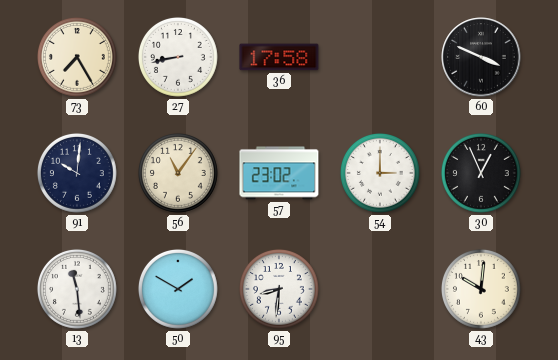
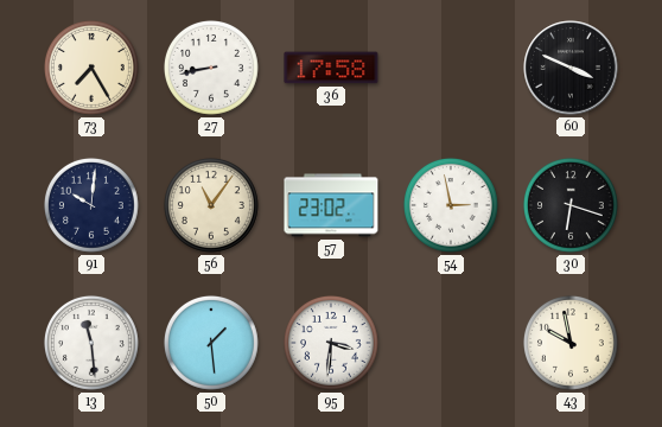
54: 3:00 -> 2:58 (451, 205)
30: 12:56 -> 6:18 (571, 205)
50: 1:50 -> 1:29 (211, 343)
95: 8:31 -> 3:31 (331, 343)
43: 10:01 -> 9:58 (571, 343)
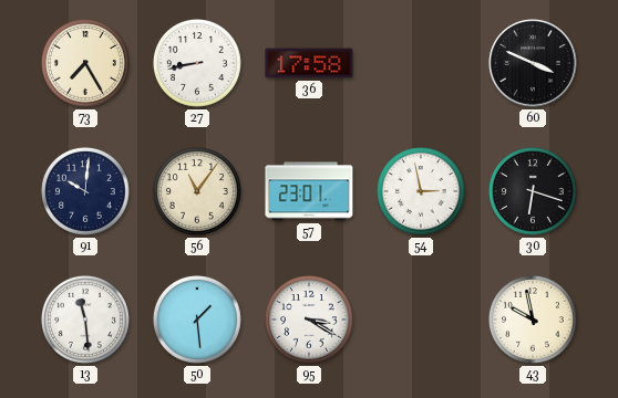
57: 23:02 -> 23:01 (309, 191)
95: 3:31 -> 3:20 (309, 320)
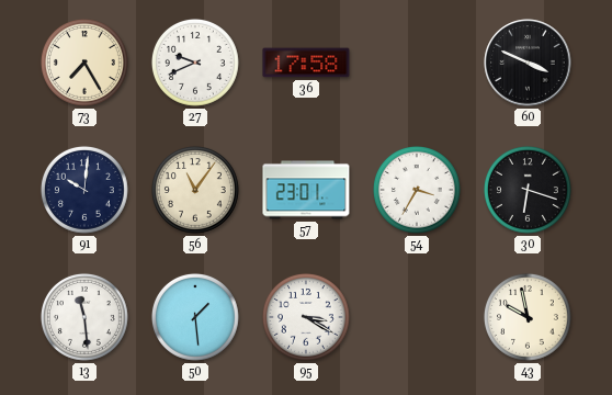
27: 8:43 -> 9:41 (195, 63)
54: 2:58 -> 3:35 (417, 190)
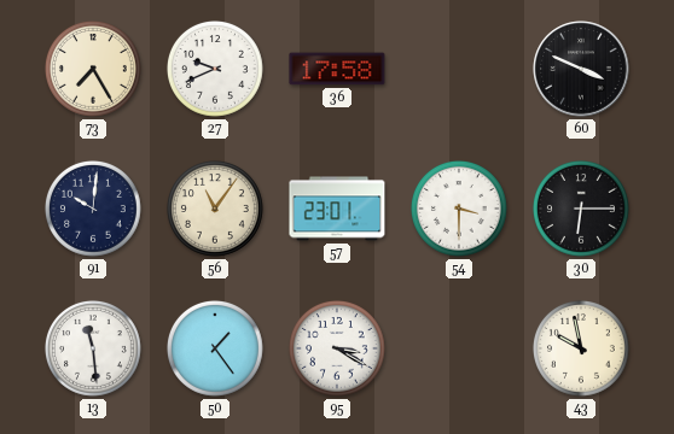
54: 3:35 -> 3:30 (459, 209)
30: 6:18 -> 6:15 (581, 209)
50: 1:29 -> 1:24 (215, 348)
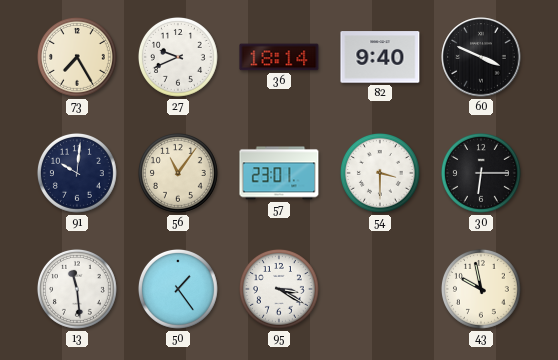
36: 17:58 -> 18:14 (279, 57)
82: none -> 9:40 (380, 57)
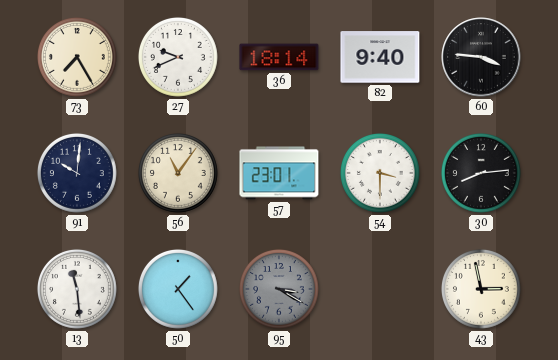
60: 3:49 -> 3:46 (481, 57)
30: 6:15 -> 8:14 (481, 173)
95 dial: white -> grey (279, 289)
43: 9:58 -> 2:58 (481, 289)
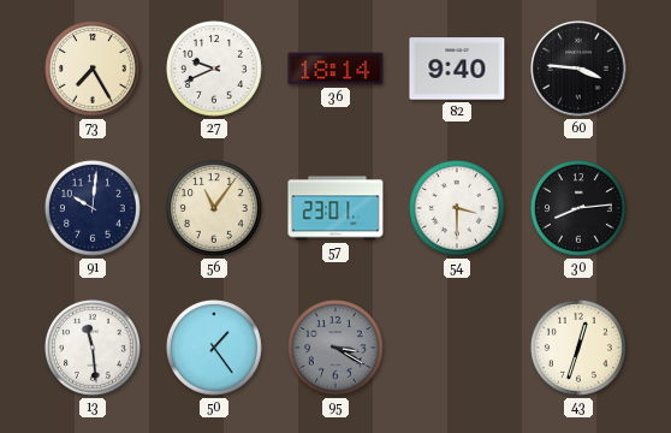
43: 2:58 -> 12:33 (578, 348)
